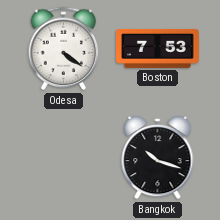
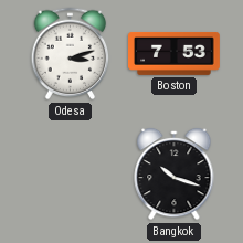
Odesa: 4:21 -> 3:12 (71, 54)
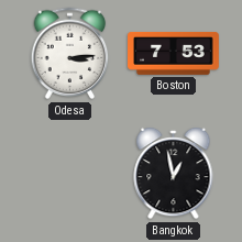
Odesa: 3:12 -> 3:14 (70, 54)
Bangkok: 10:18 -> 12:58 (174, 174)
